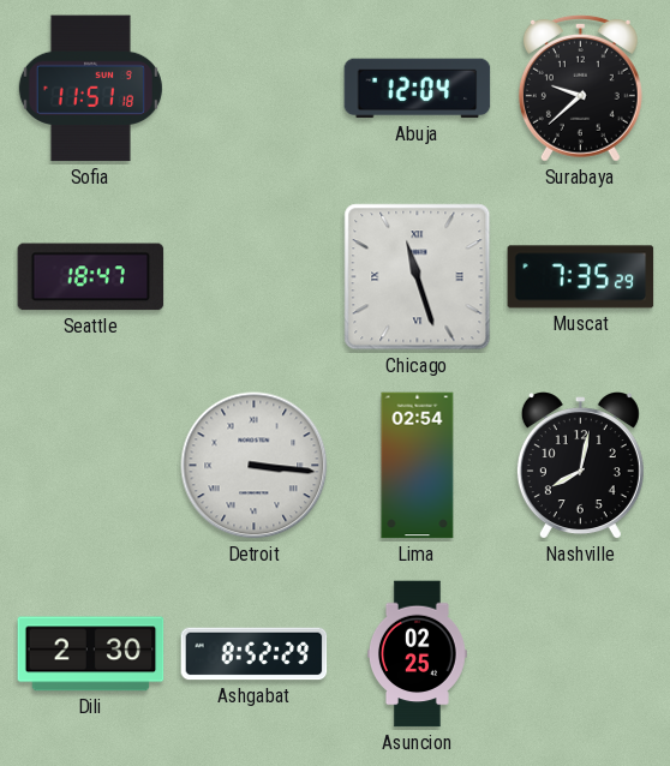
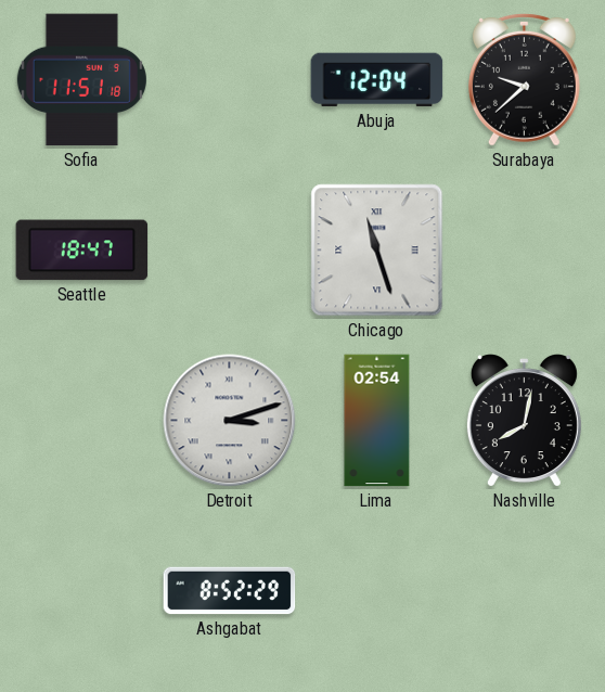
Muscat: 7:35 -> none (581, 277)
Detroit: 3:16 -> 3:12 (230, 421)
Dili: 2:30 -> none (91, 654)
Asuncion: 02:25 -> none (418, 654)
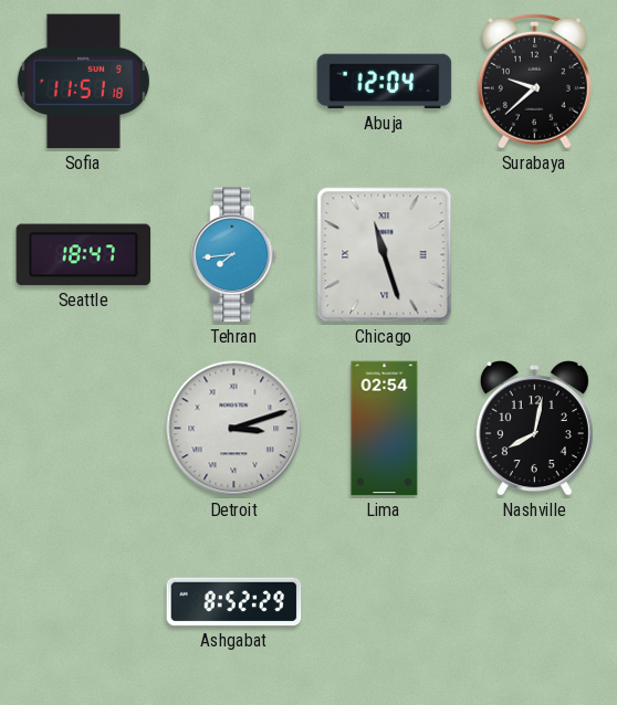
Tehran: none -> 7:44 (234, 255)
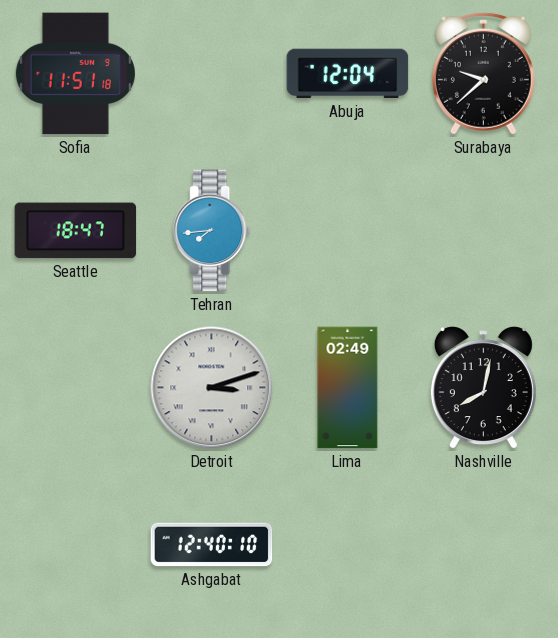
Chicago: 11:27 -> none (385, 255)
Lima: 02:54 -> 02:49 (348, 388)
Ashgabat: 8:52 -> 12:40 (212, 545)
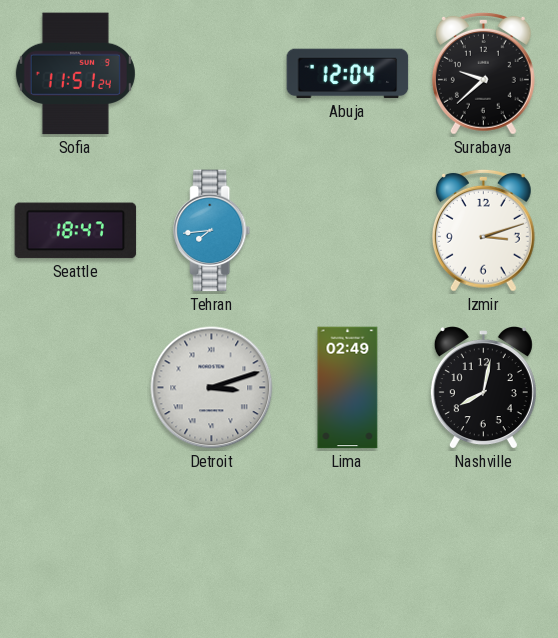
Sofia: 11:51:18 -> 11:51:24 (75, 74)
Izmir: none -> 3:12 (483, 230)
Ashgabat: 12:40 -> none (212, 545)
